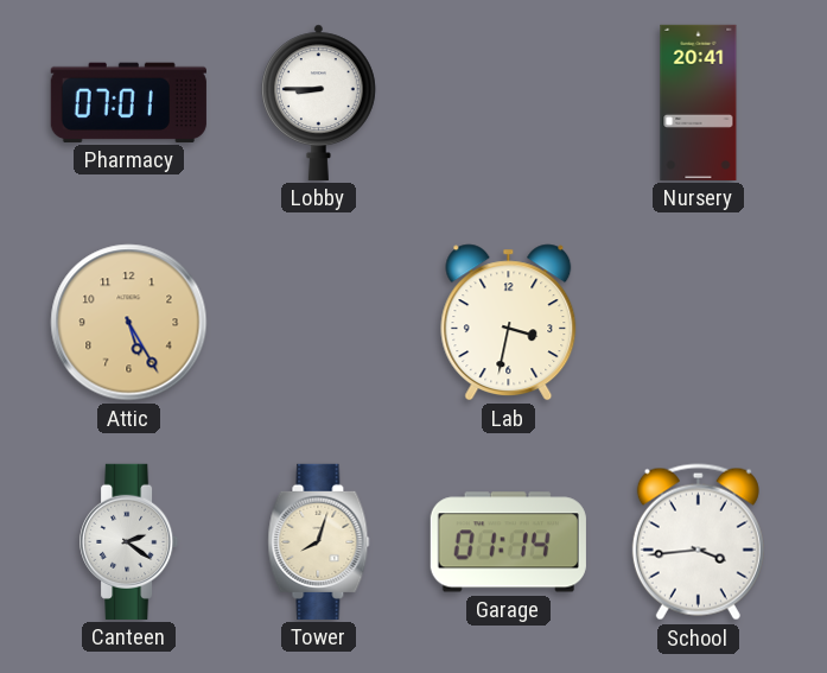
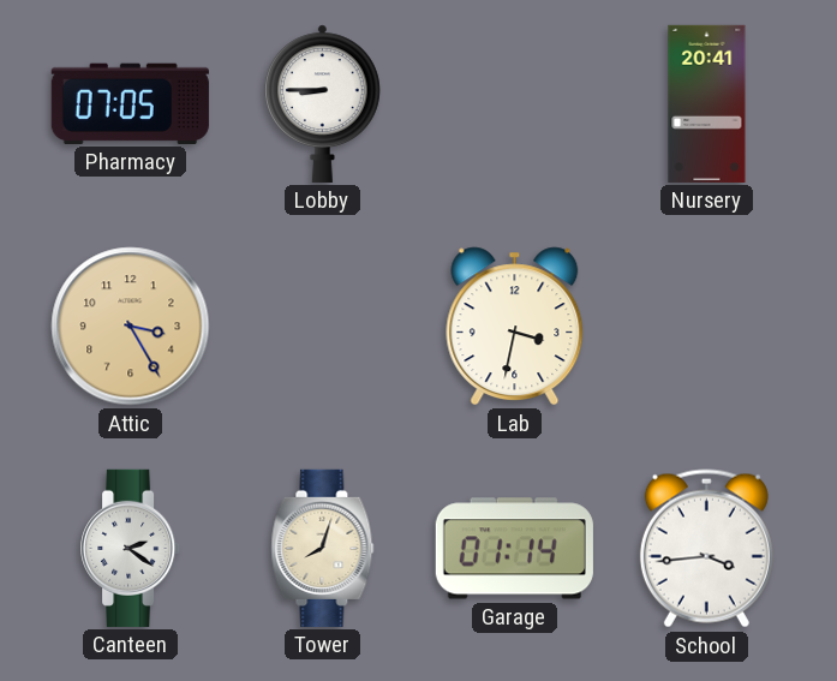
Pharmacy: 07:01 -> 07:05 (130, 103)
Attic: 5:25 -> 3:25 (131, 327)
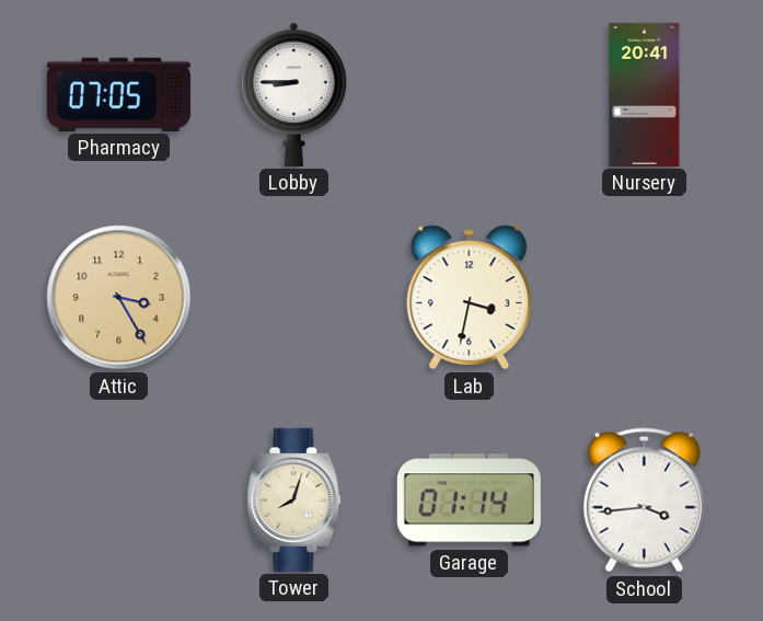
Canteen: 2:21 -> none (131, 548)
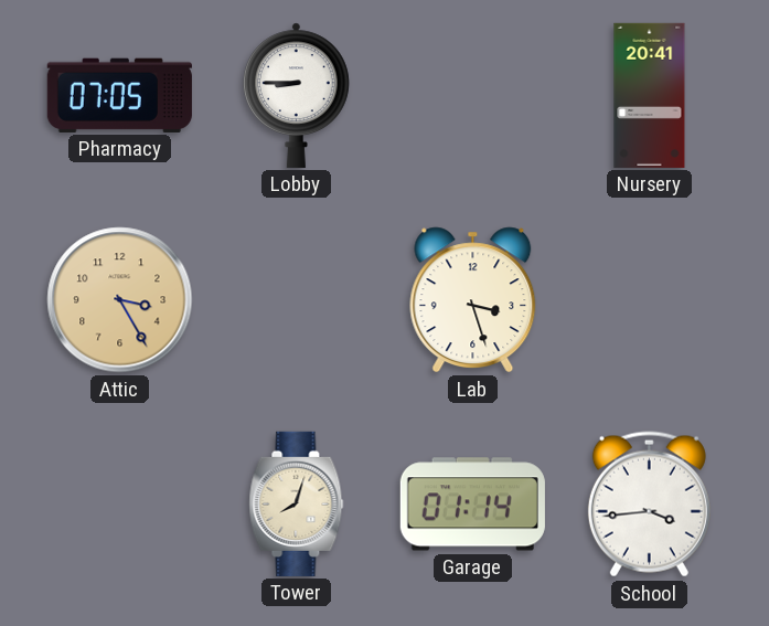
Lab: 3:32 -> 3:27 (473, 300)
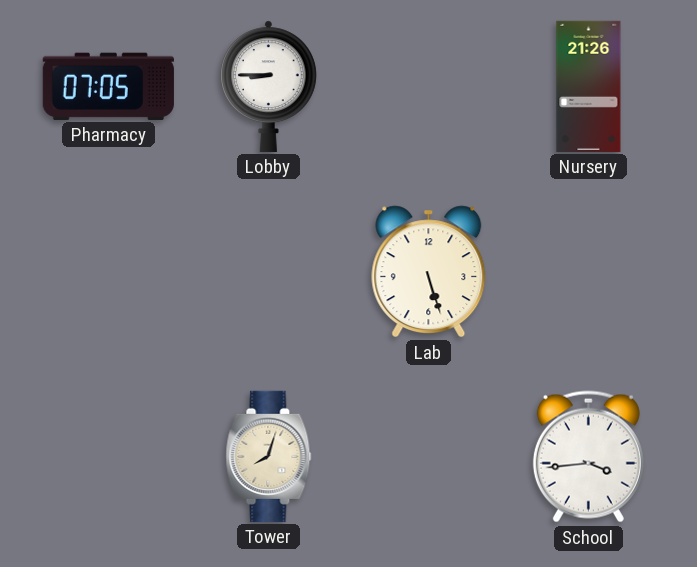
Nursery: 20:41 -> 21:26 (589, 86)
Attic: 3:25 -> none (120, 300)
Lab: 3:27 -> 5:27 (429, 272)
Garage: 01:14 -> none (472, 505)
